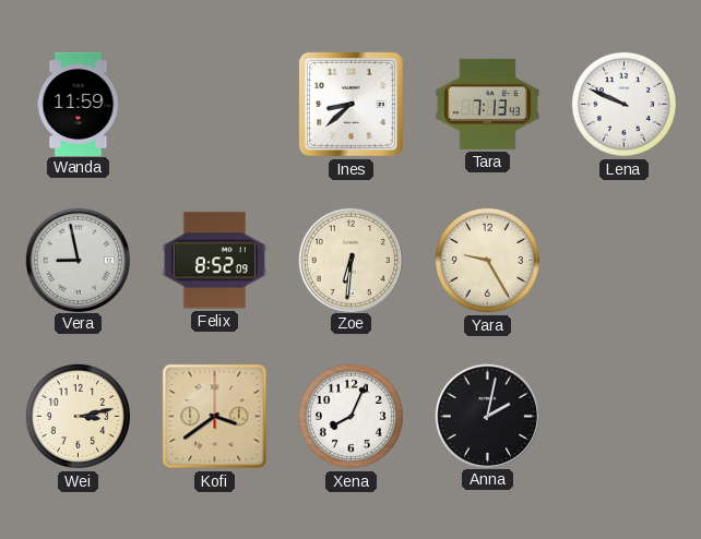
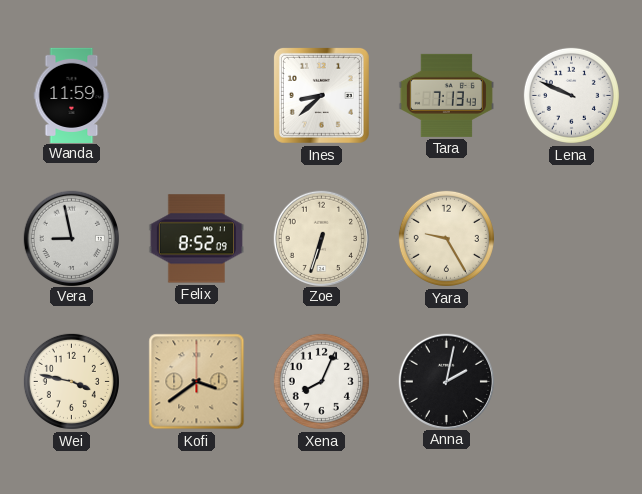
Zoe: 6:31 -> 6:33 (321, 238)
Wei: 3:13 -> 3:47 (71, 381)
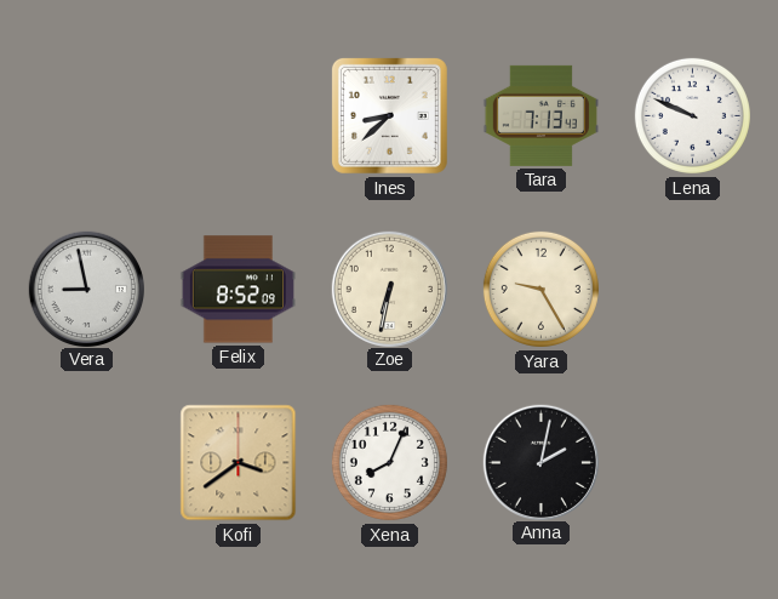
Wanda: 11:59 -> none (72, 95)
Zoe: 6:33 -> 6:32 (389, 289)
Wei: 3:47 -> none (71, 381)
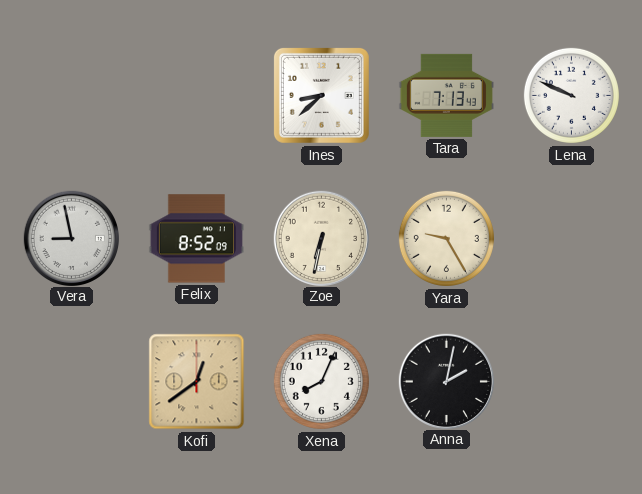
Kofi: 3:39 -> 12:39 (197, 382)
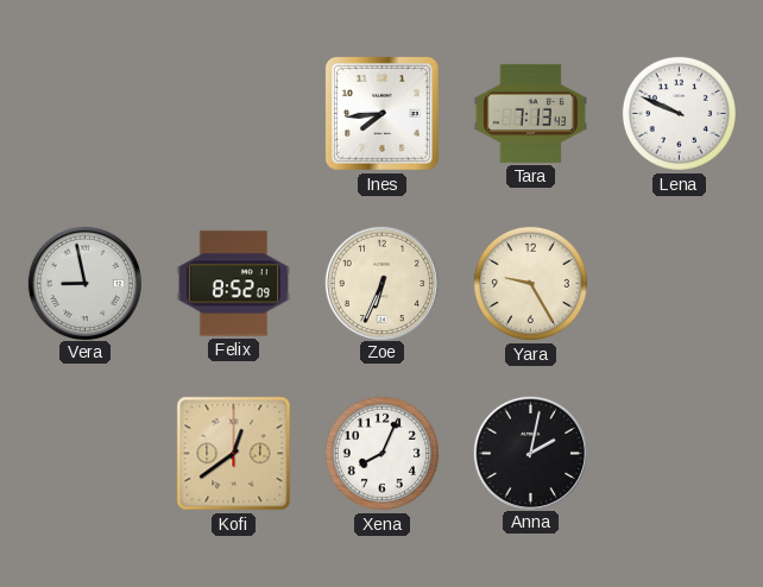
Ines: 8:38 -> 7:44 (381, 113)
Zoe: 6:32 -> 6:34 (381, 283)
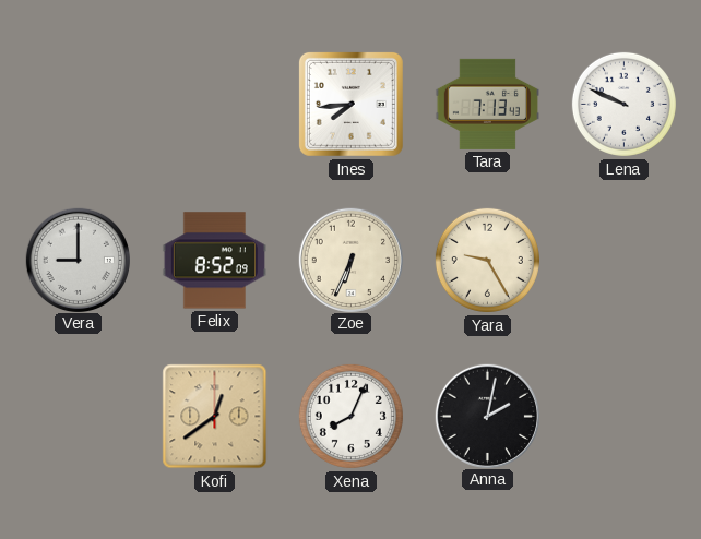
Vera: 8:58 -> 9:00 (78, 260)
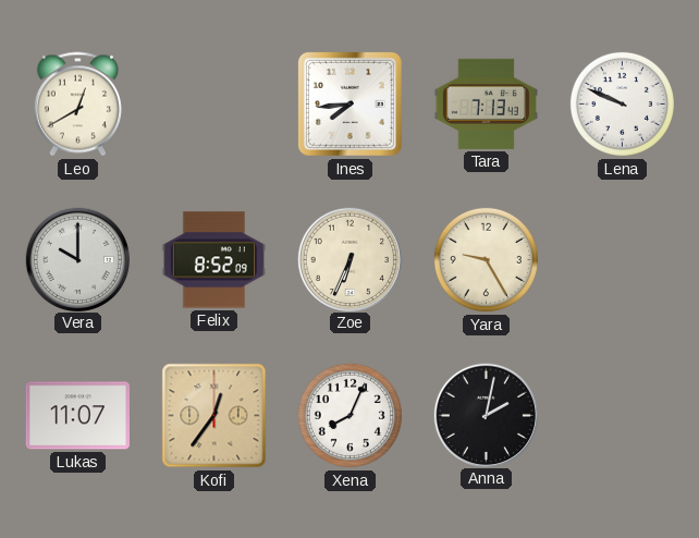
Leo: none -> 12:40 (77, 105)
Vera: 9:00 -> 10:00 (77, 259)
Lukas: none -> 11:07 (77, 416)
Kofi: 12:39 -> 12:36 (214, 416)
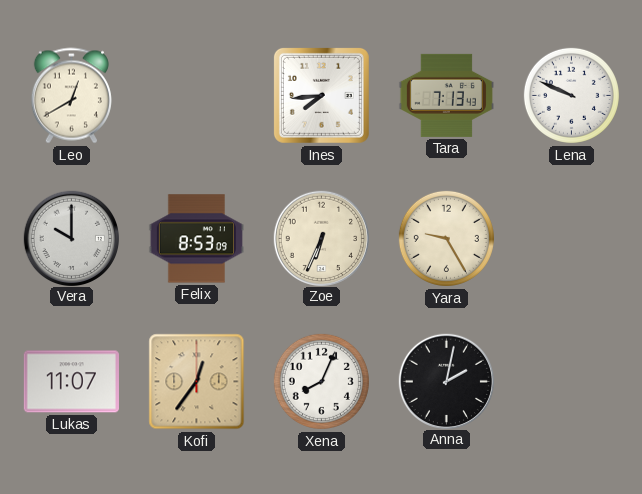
Felix: 8:52 -> 8:53 (196, 239)
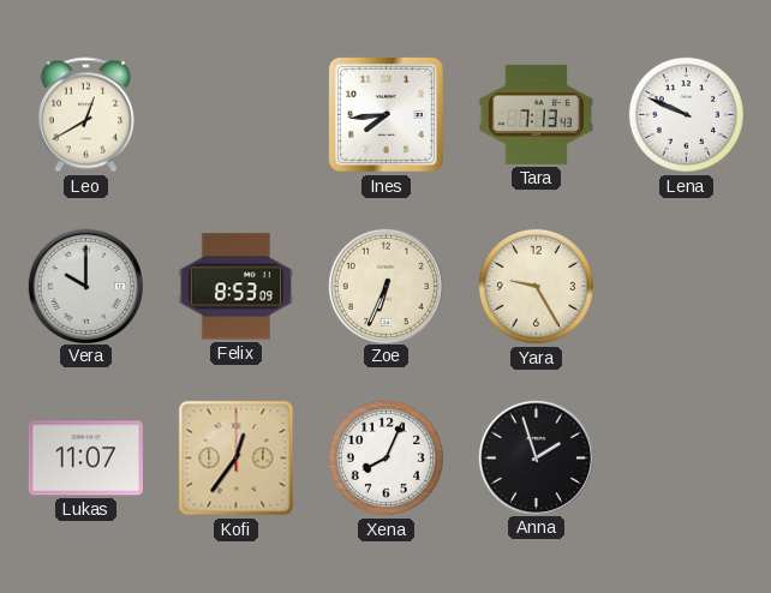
Anna: 2:02 -> 1:57 (536, 457)
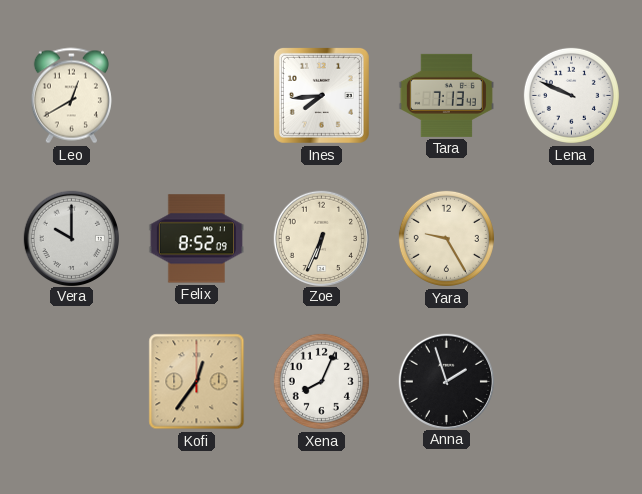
Felix: 8:53 -> 8:52 (196, 239)
Lukas: 11:07 -> none (85, 459)
